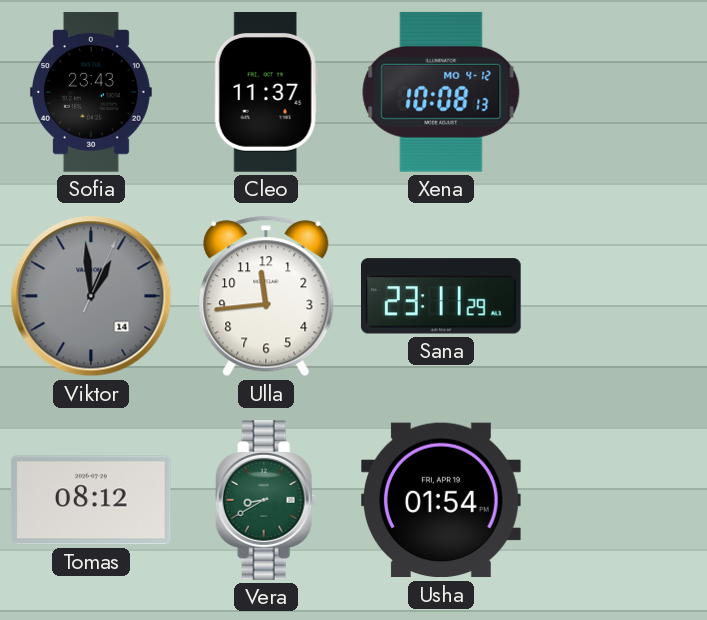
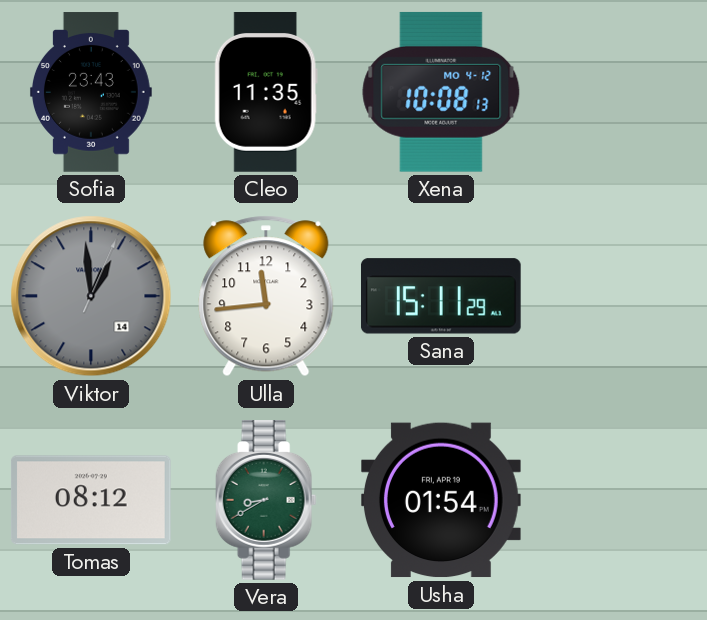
Cleo: 11:37 -> 11:35 (266, 93)
Sana: 23:11 -> 15:11 (441, 296)
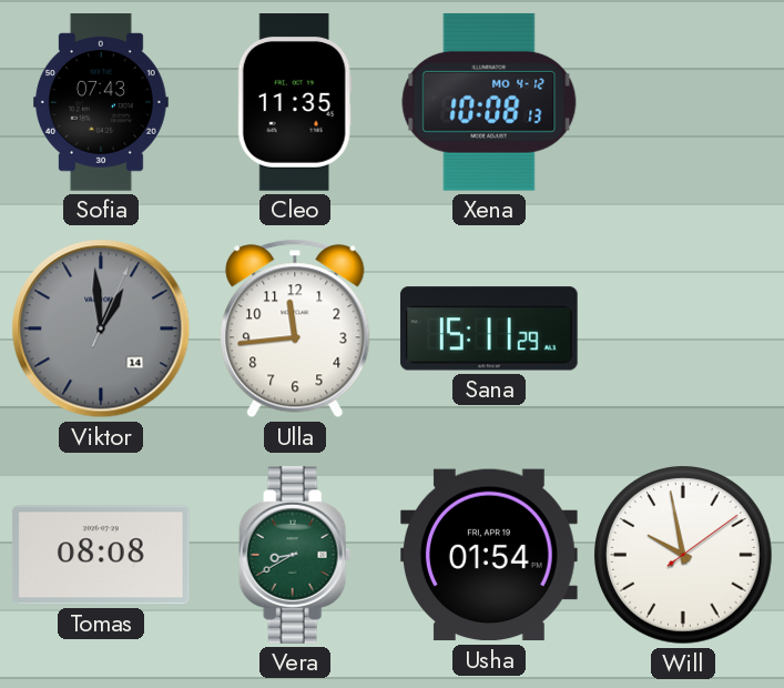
Sofia: 23:43 -> 07:43 (101, 102)
Tomas: 08:12 -> 08:08 (101, 555)
Will: none -> 9:58 (684, 556)
